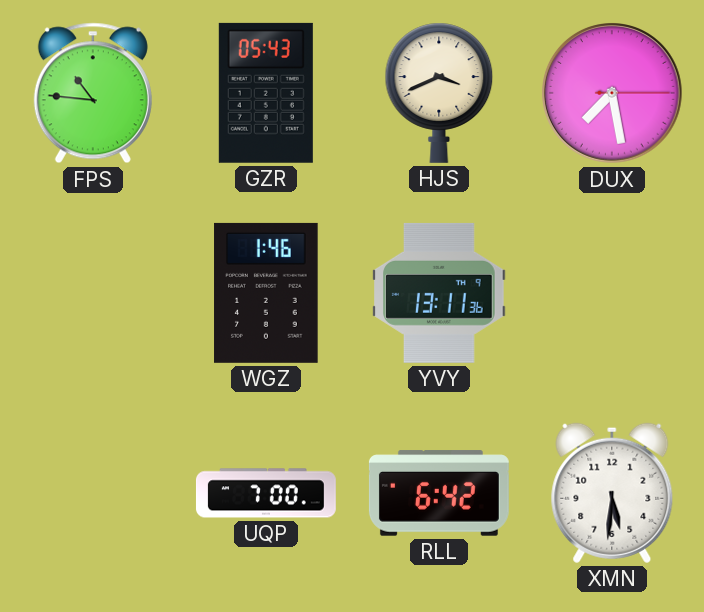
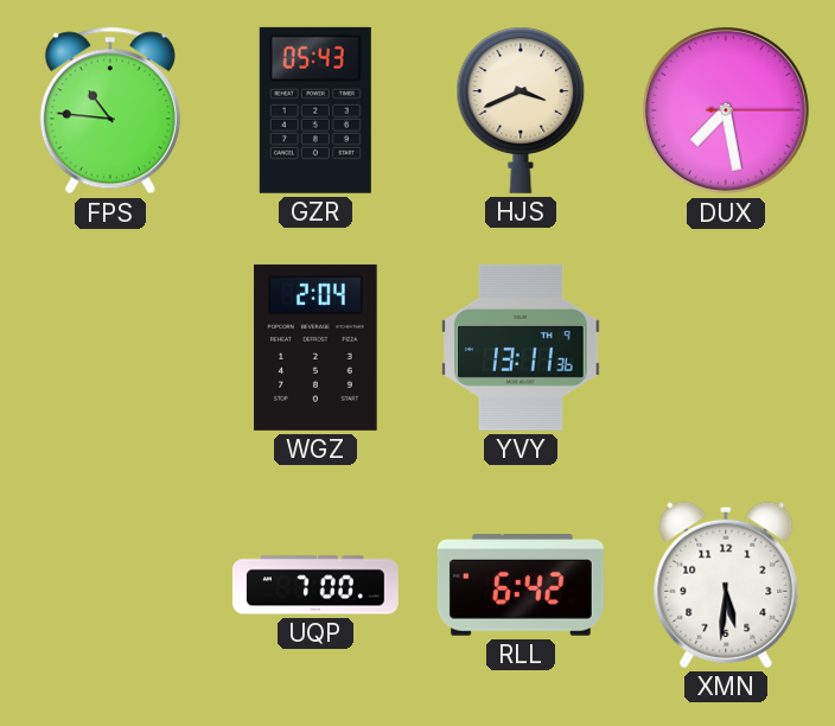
WGZ: 1:46 -> 2:04 (315, 348)
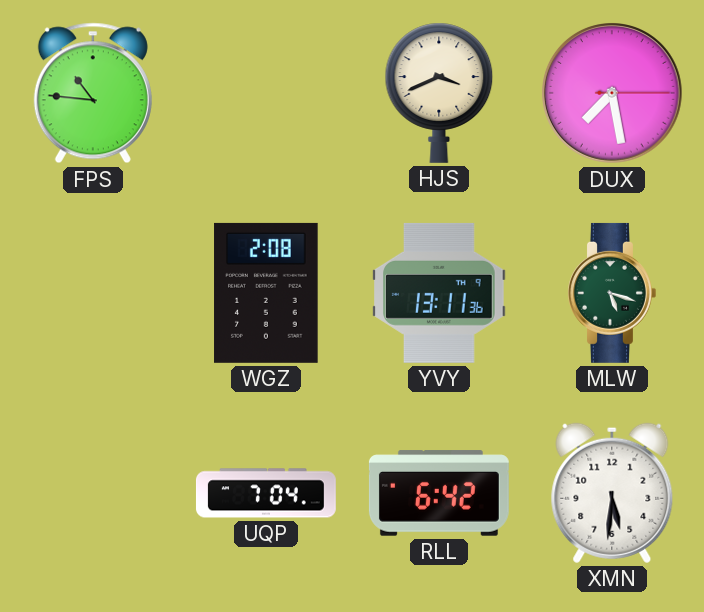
GZR: 05:43 -> none (315, 110)
WGZ: 2:04 -> 2:08 (266, 293)
MLW: none -> 5:18 (612, 293)
UQP: 7:00 -> 7:04 (266, 493)
